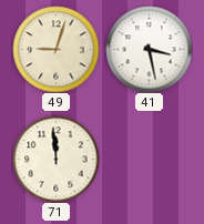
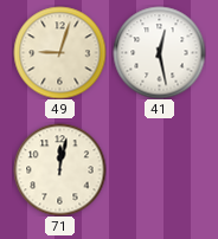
41: 3:28 -> 12:28 (159, 52)
71: 11:59 -> 12:02 (59, 169)
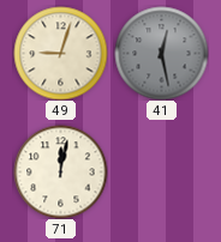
41 dial: white -> grey (161, 53)
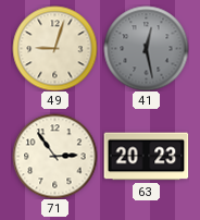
71: 12:02 -> 2:54 (54, 156)
63: none -> 20:23 (146, 157)
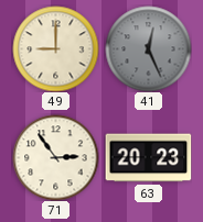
49: 9:03 -> 9:00 (55, 48)
41: 12:28 -> 12:26 (148, 48)
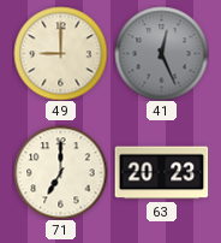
71: 2:54 -> 7:00 (60, 172)
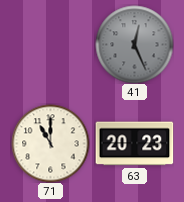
49: 9:00 -> none (60, 53)
71: 7:00 -> 11:00 (50, 143)
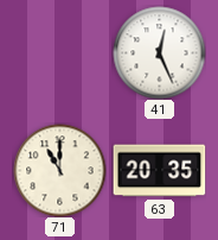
41 dial: grey -> white (159, 52)
63: 20:23 -> 20:35 (159, 171)
